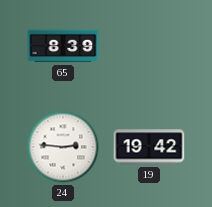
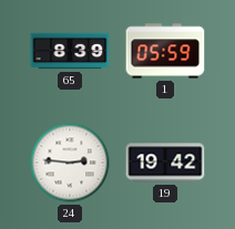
1: none -> 05:59 (165, 51)
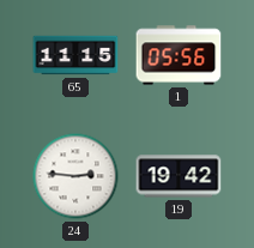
65: 8:39 -> 11:15 (75, 55)
1: 05:59 -> 05:56 (179, 55)
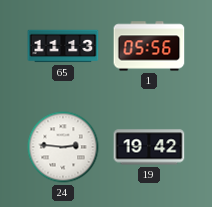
65: 11:15 -> 11:13 (63, 46)
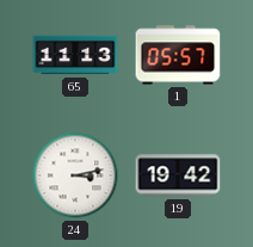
1: 05:56 -> 05:57 (178, 55)
24: 2:46 -> 3:13 (75, 175)
